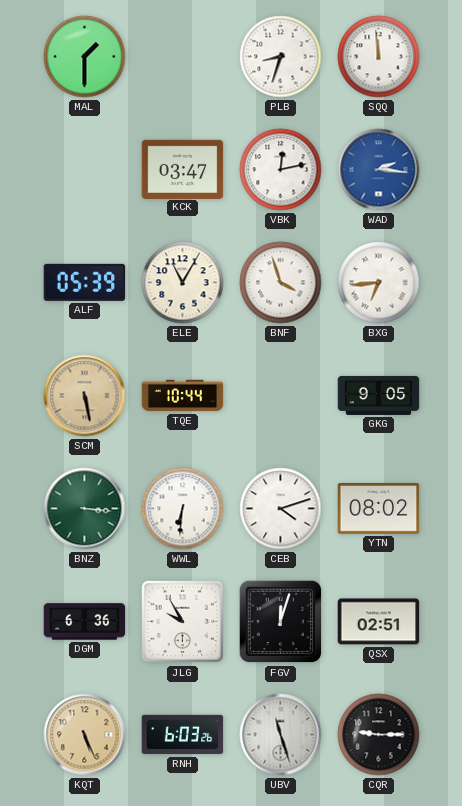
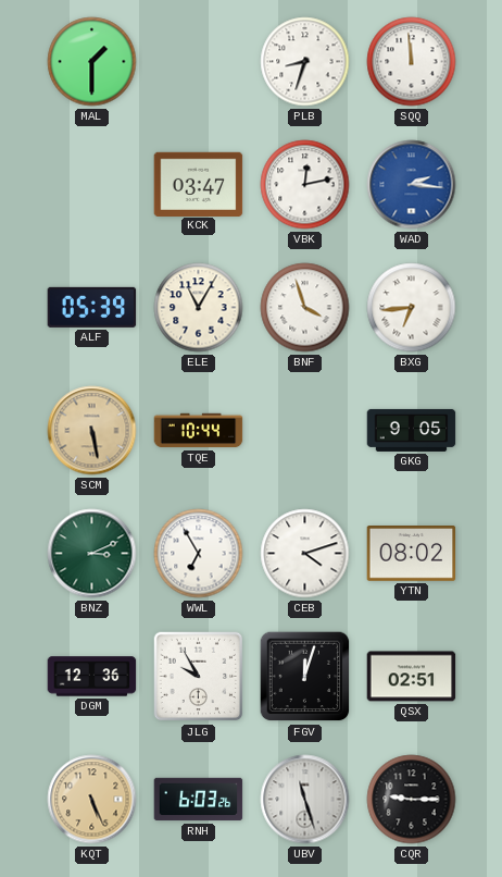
BNZ: 3:16 -> 3:11 (92, 554)
WWL: 6:31 -> 6:55 (199, 554)
DGM: 6:36 -> 12:36 (92, 677)
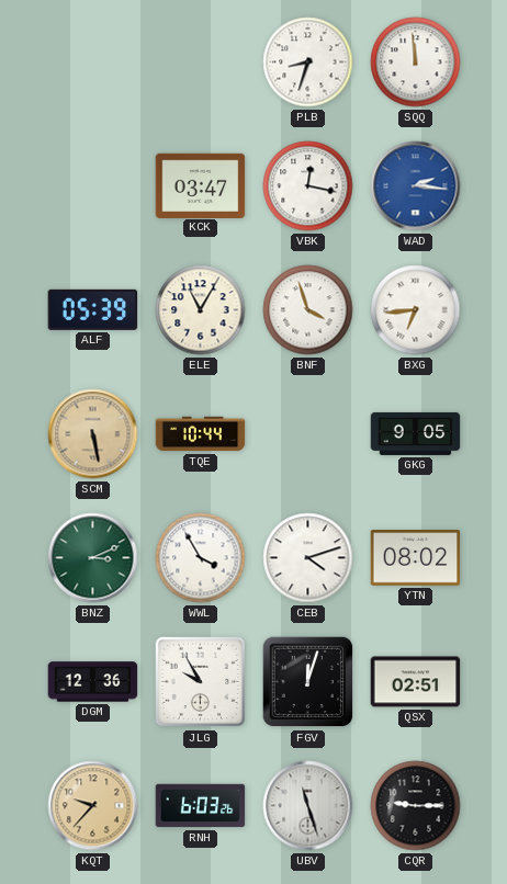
MAL: 1:30 -> none (92, 62)
VBK: 12:13 -> 12:17 (308, 186)
WWL: 6:55 -> 3:55 (201, 558)
KQT: 5:26 -> 9:37 (93, 806)
